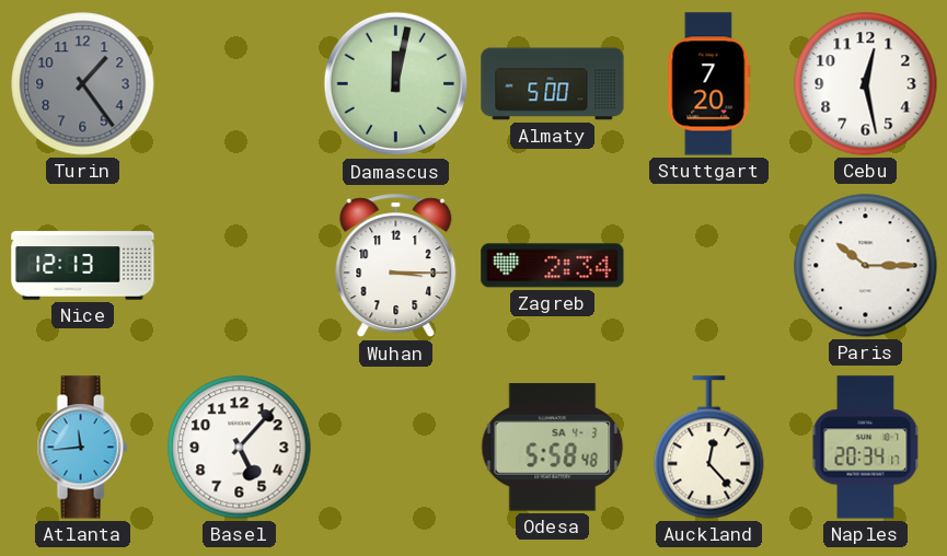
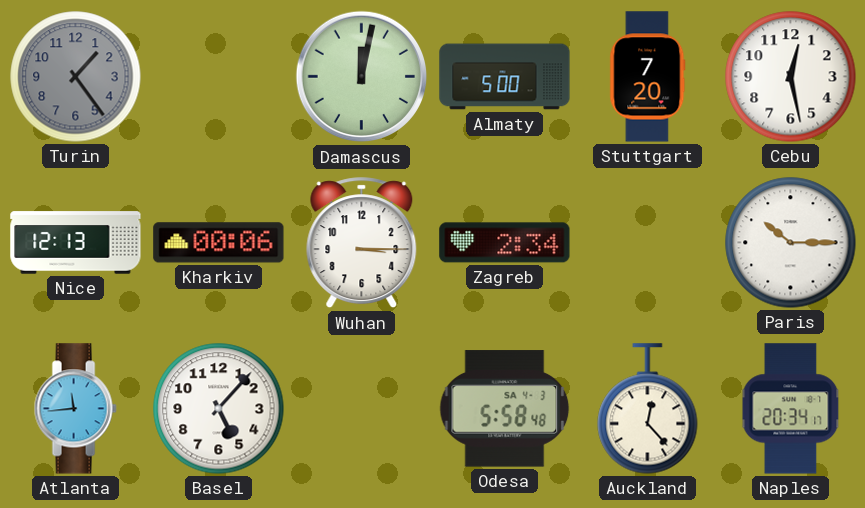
Kharkiv: none -> 00:06 (219, 243)
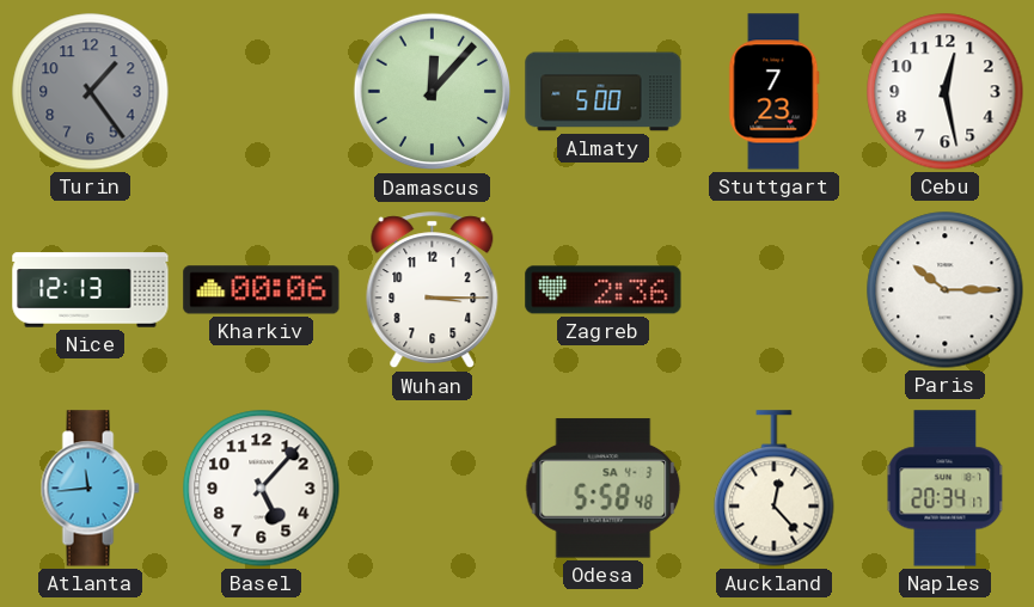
Damascus: 12:02 -> 12:07 (433, 92)
Stuttgart: 7:20 -> 7:23 (775, 92)
Zagreb: 2:34 -> 2:36 (604, 290)
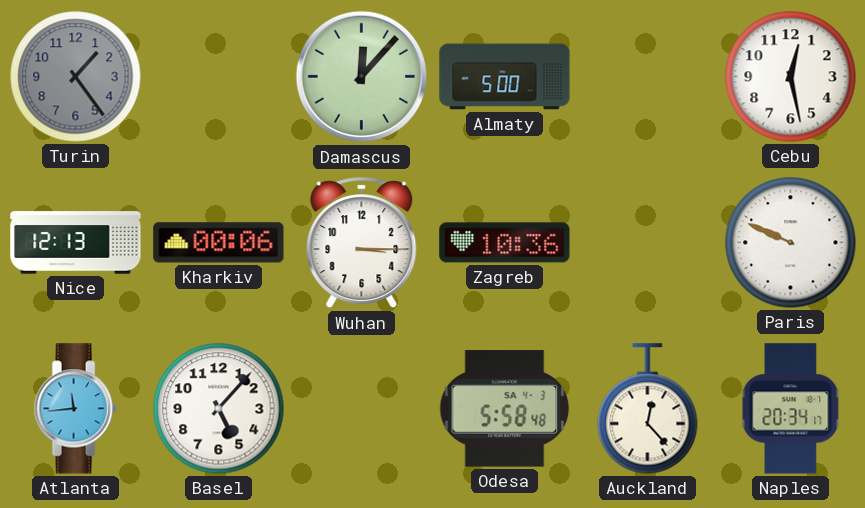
Stuttgart: 7:23 -> none (775, 92)
Zagreb: 2:36 -> 10:36 (505, 243)
Paris: 10:15 -> 9:49 (791, 243)
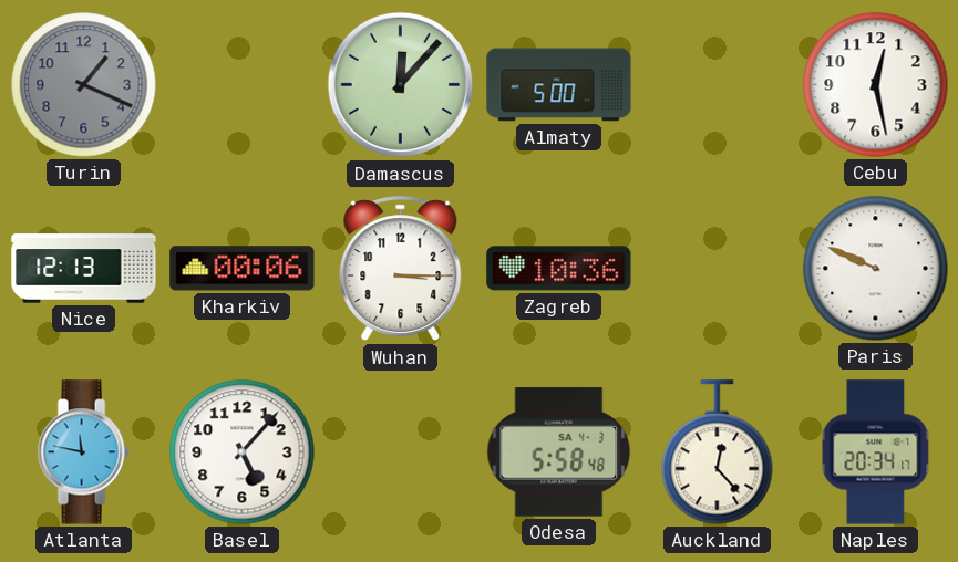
Turin: 1:24 -> 1:19 (84, 85)
Atlanta: 11:44 -> 11:47 (83, 452)
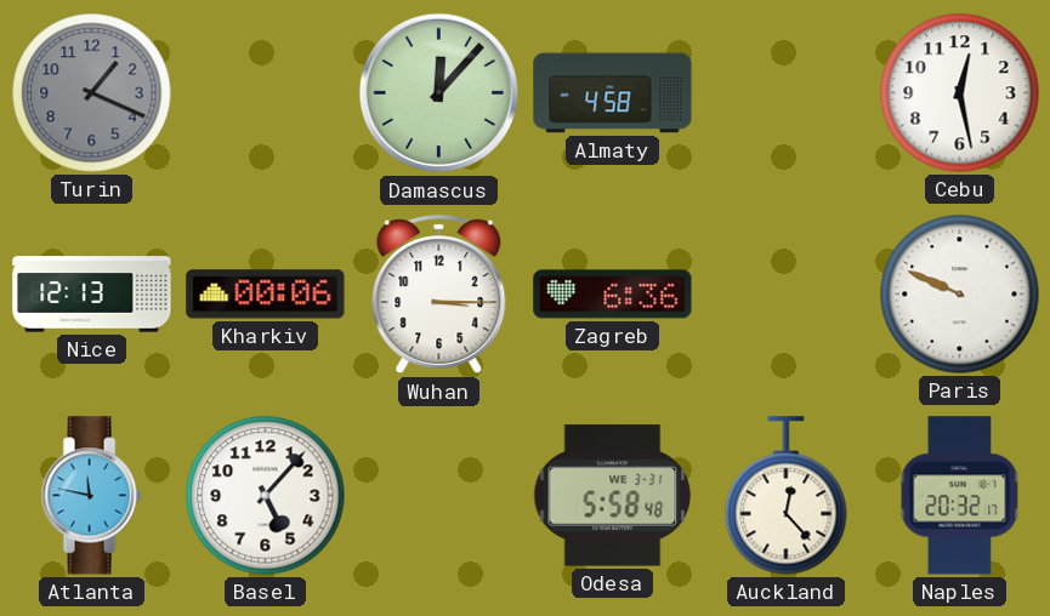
Almaty: 5:00 -> 4:58 (613, 93)
Zagreb: 10:36 -> 6:36 (613, 295)
Odesa date: SA 4-3 -> WE 3-31 (613, 496)
Naples: 20:34 -> 20:32 (960, 496)
